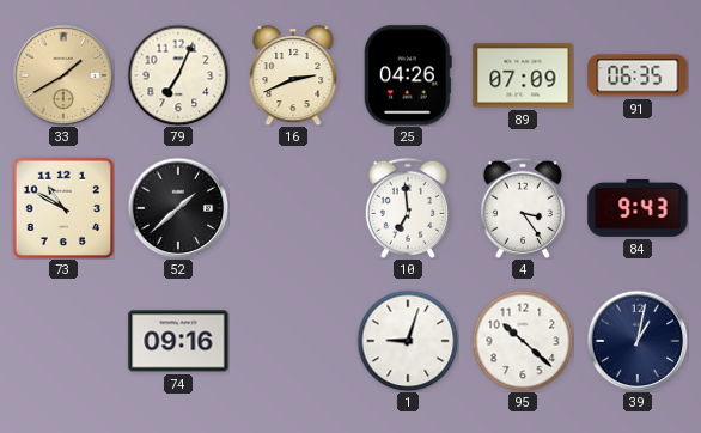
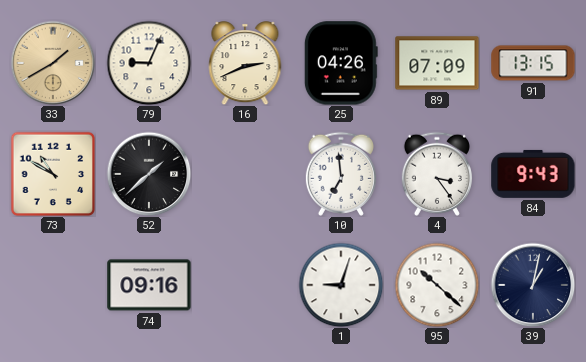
79: 7:04 -> 9:04 (149, 63)
91: 06:35 -> 13:15 (533, 63)
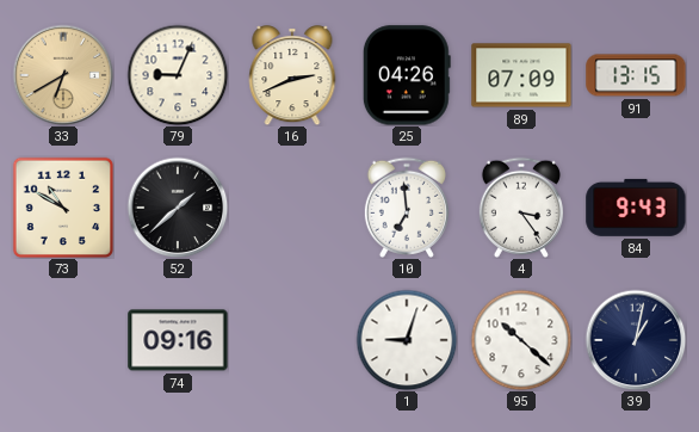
33: 1:40 -> 6:40 (63, 75)
